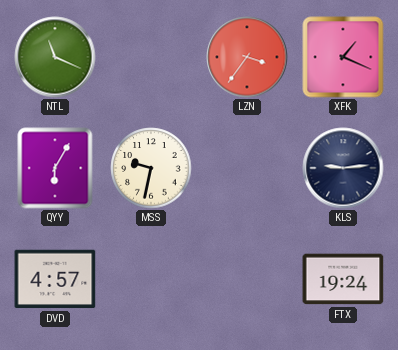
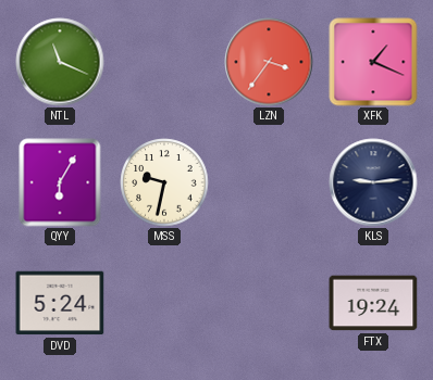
DVD: 4:57 -> 5:24 (60, 303)
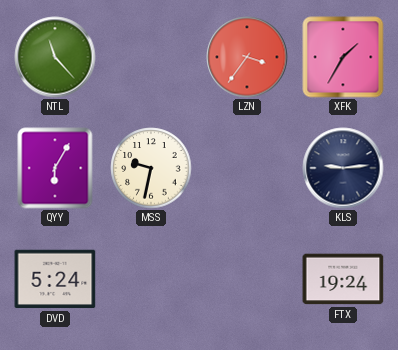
NTL: 11:19 -> 11:23 (55, 57)
XFK: 1:19 -> 1:35 (343, 57)
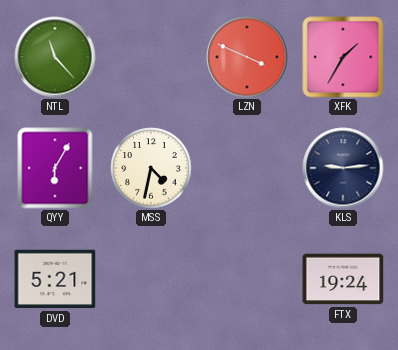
LZN: 3:36 -> 3:49 (247, 57)
MSS: 9:32 -> 4:32 (151, 168)
DVD: 5:24 -> 5:21 (55, 279)
